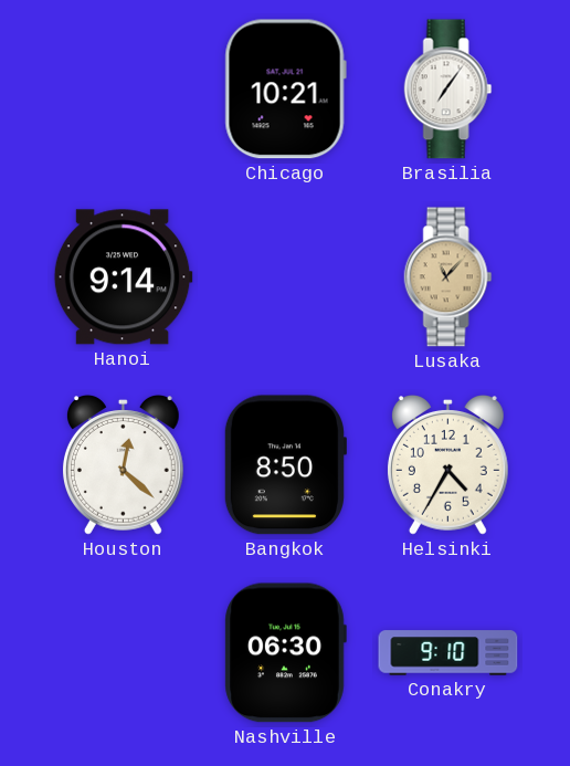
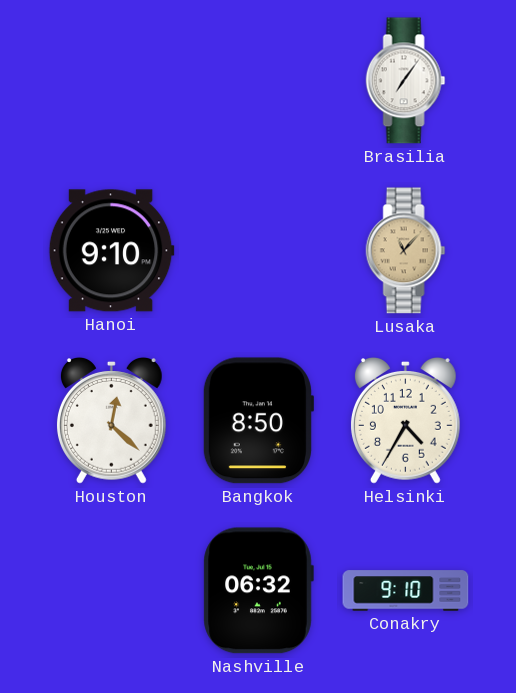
Chicago: 10:21 -> none (285, 90)
Hanoi: 9:14 -> 9:10 (111, 251)
Nashville: 06:30 -> 06:32 (258, 591)
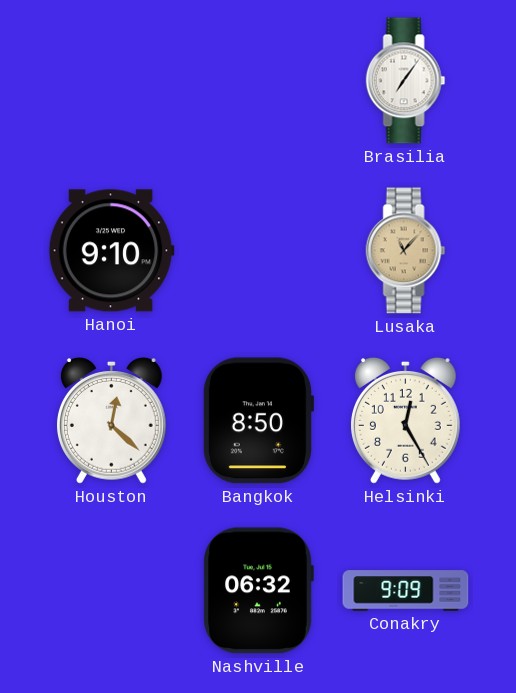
Helsinki: 4:35 -> 12:25 (405, 421)
Conakry: 9:10 -> 9:09 (406, 591)
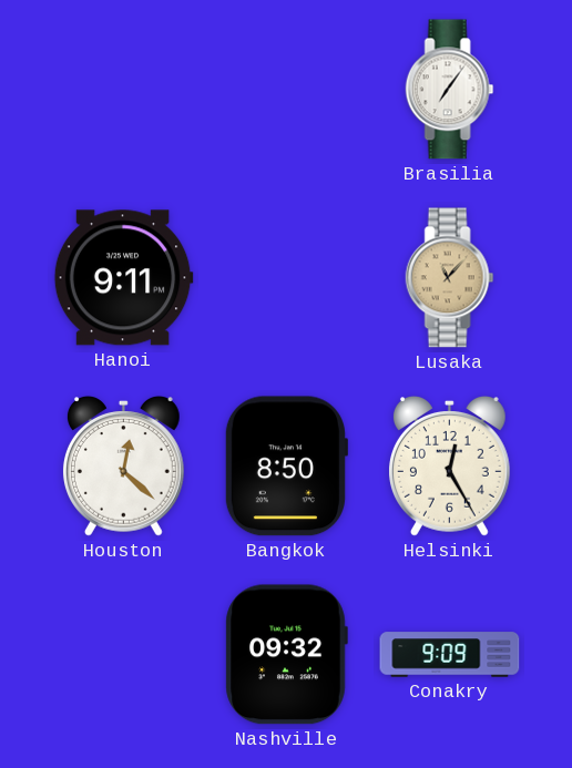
Hanoi: 9:10 -> 9:11 (123, 278)
Nashville: 06:32 -> 09:32 (286, 655)
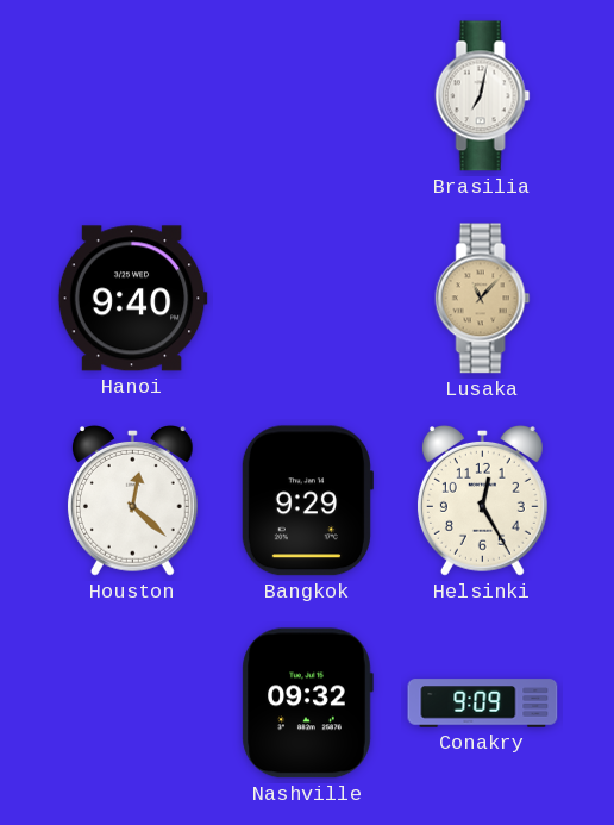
Brasilia: 7:06 -> 7:02 (483, 96)
Hanoi: 9:11 -> 9:40 (132, 299)
Bangkok: 8:50 -> 9:29 (306, 501)
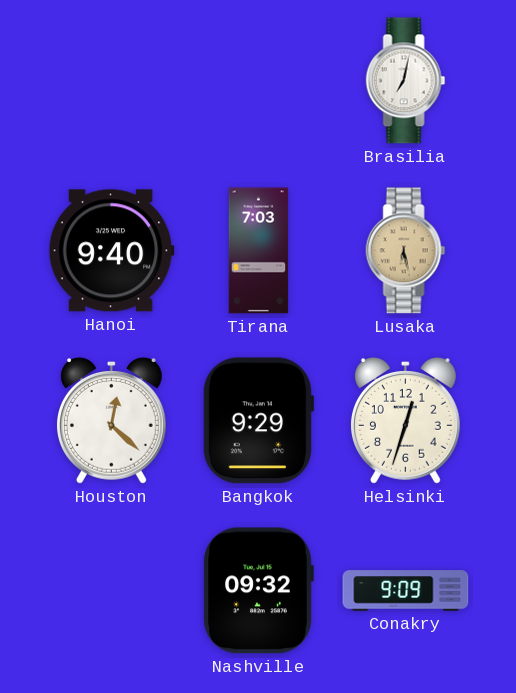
Tirana: none -> 7:03 (259, 251)
Lusaka: 11:07 -> 6:28 (406, 251)
Helsinki: 12:25 -> 12:33 (405, 421)
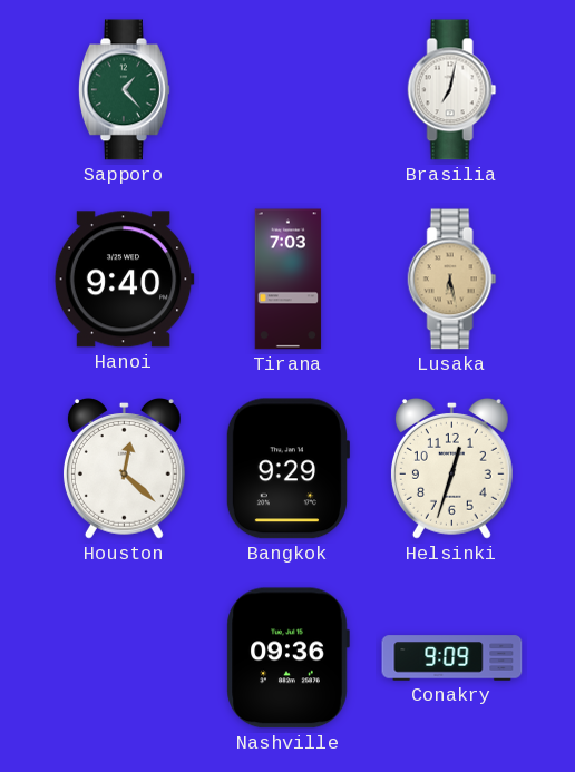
Sapporo: none -> 1:23 (124, 90)
Nashville: 09:32 -> 09:36 (287, 658)
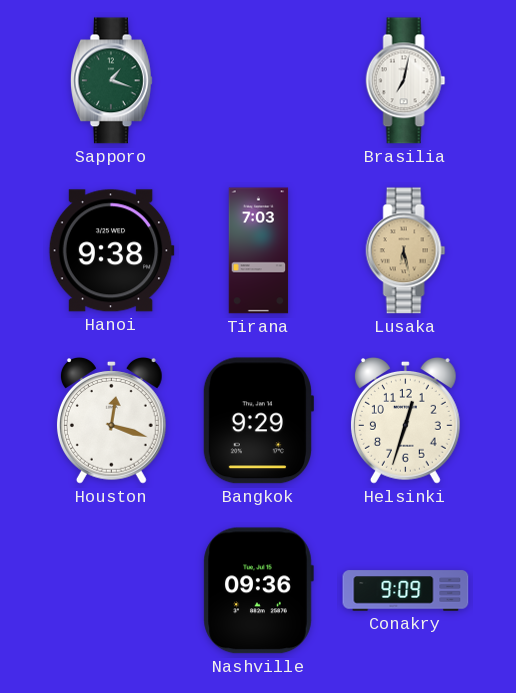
Sapporo: 1:23 -> 1:18 (111, 81)
Hanoi: 9:40 -> 9:38 (111, 251)
Houston: 12:22 -> 12:18 (111, 421)
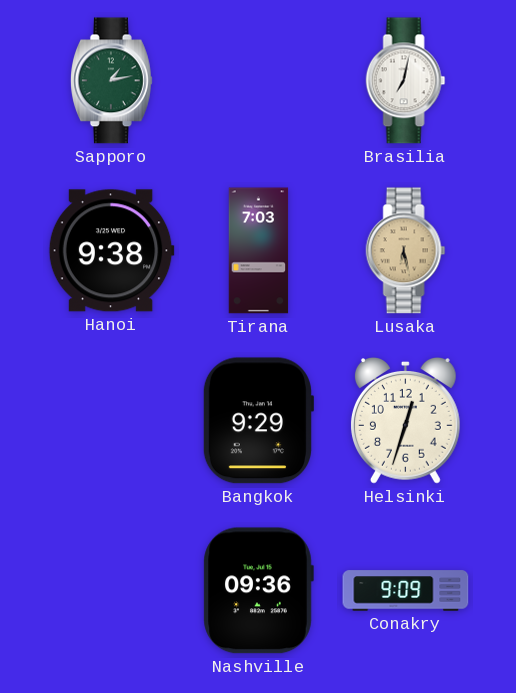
Sapporo: 1:18 -> 1:13 (111, 81)
Houston: 12:18 -> none (111, 421)
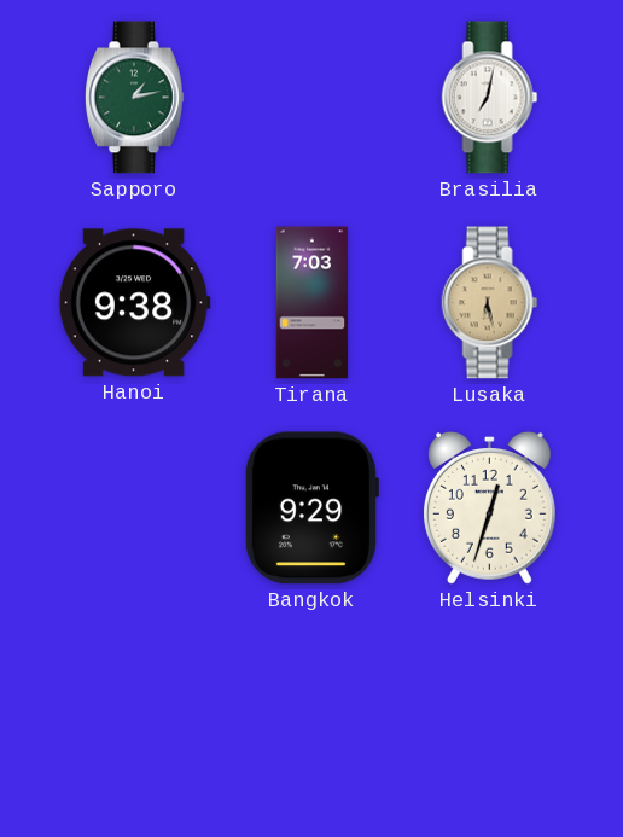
Nashville: 09:36 -> none (258, 591)
Conakry: 9:09 -> none (406, 591)
